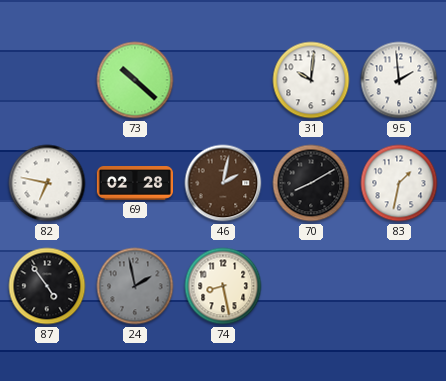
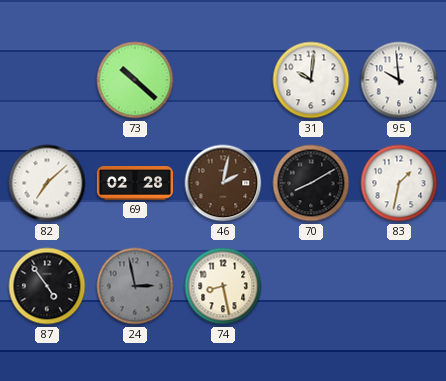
95: 1:59 -> 9:59 (399, 80)
82: 6:47 -> 7:08 (47, 183)
24: 1:58 -> 2:58 (135, 286)
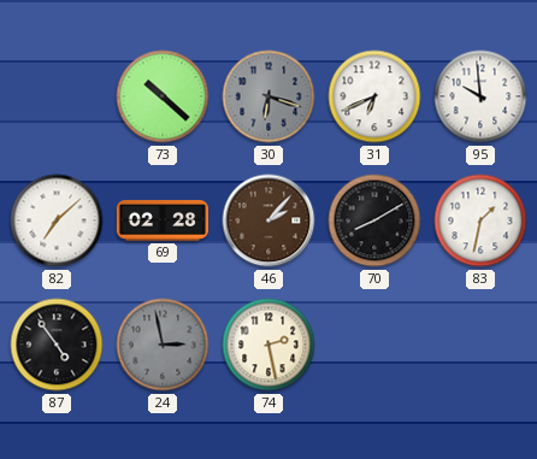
30: none -> 6:18 (268, 96)
31: 10:01 -> 6:41 (374, 96)
46: 2:02 -> 2:07 (268, 220)
74: 8:28 -> 2:28 (268, 345)
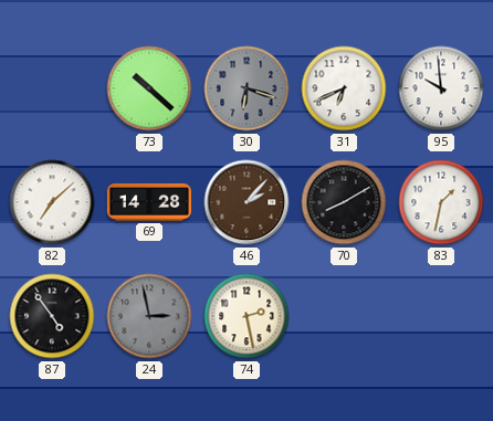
69: 02:28 -> 14:28 (148, 203)
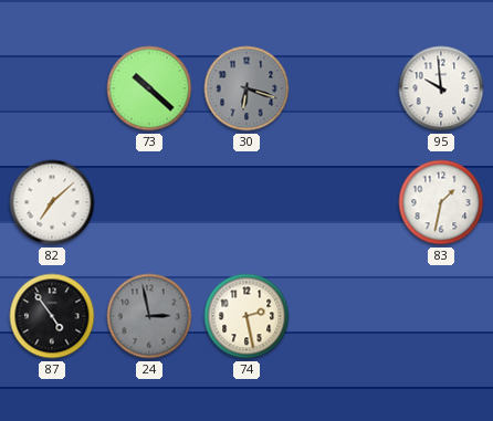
31: 6:41 -> none (344, 88)
69: 14:28 -> none (148, 203)
46: 2:07 -> none (246, 202)
70: 8:10 -> none (344, 202)
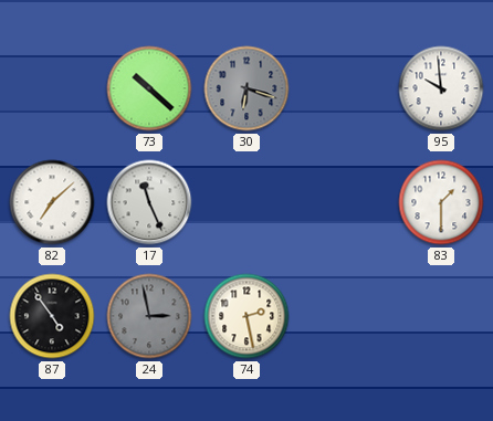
17: none -> 11:26 (149, 202)
83: 1:32 -> 1:30 (441, 202)
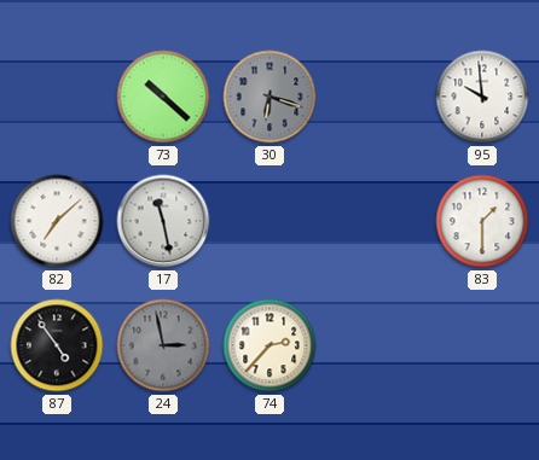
17: 11:26 -> 11:28 (163, 221)
74: 2:28 -> 2:37 (269, 345)
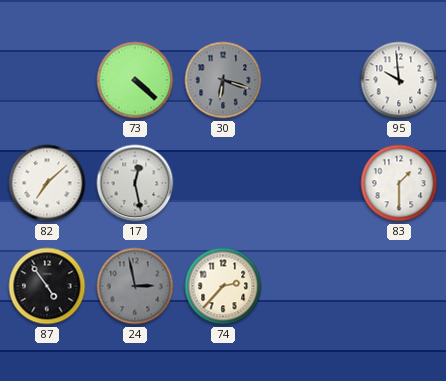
73: 10:22 -> 4:22 (135, 80)
17: 11:28 -> 12:28 (135, 183)
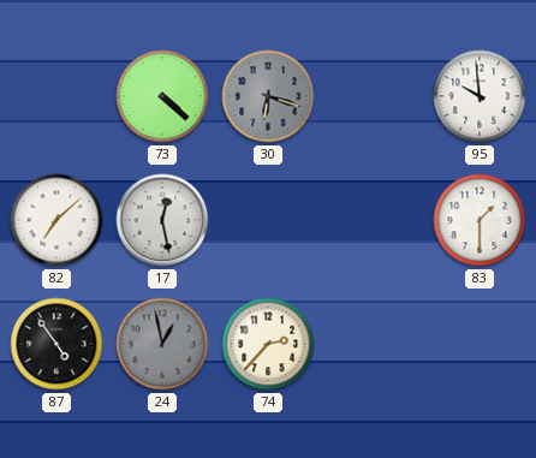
24: 2:58 -> 12:58 (162, 344)
